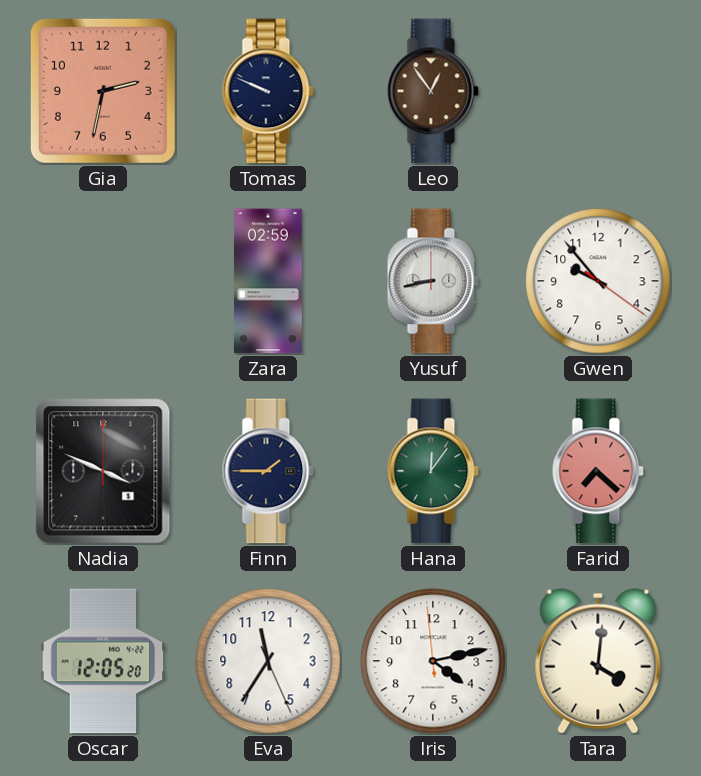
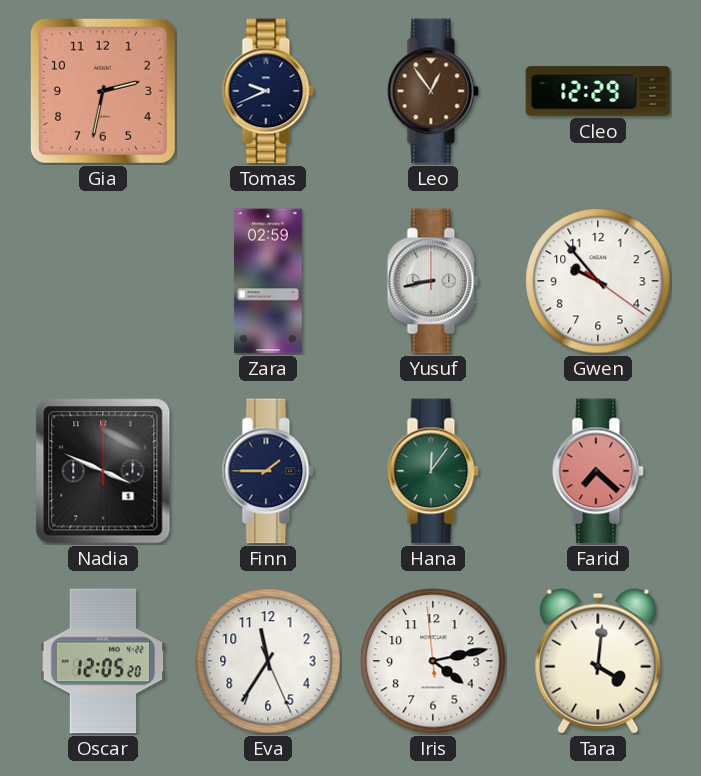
Tomas: 9:49 -> 9:41 (268, 91)
Cleo: none -> 12:29 (598, 91)
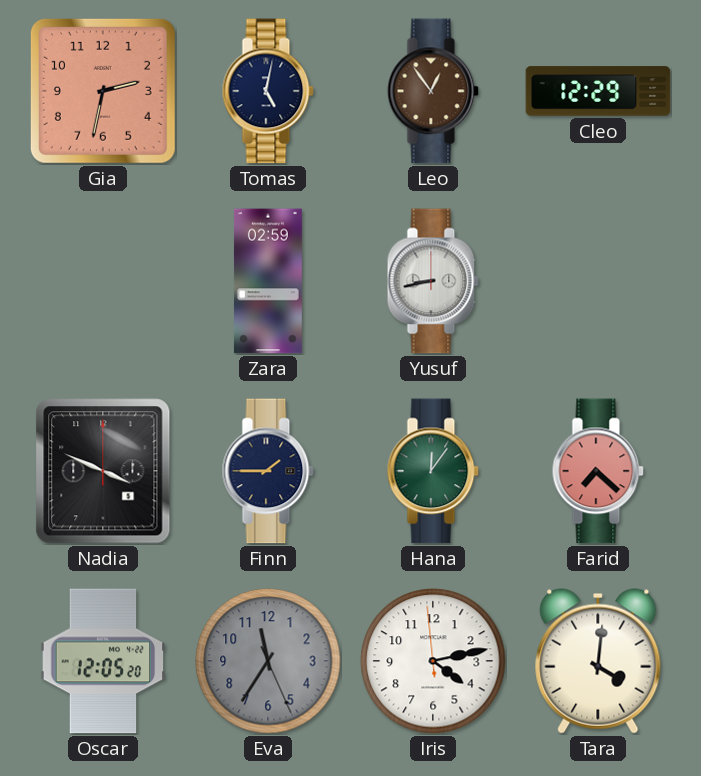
Tomas: 9:41 -> 5:02 (268, 91)
Gwen: 9:53 -> none (598, 281)
Eva dial: white -> grey (268, 661)
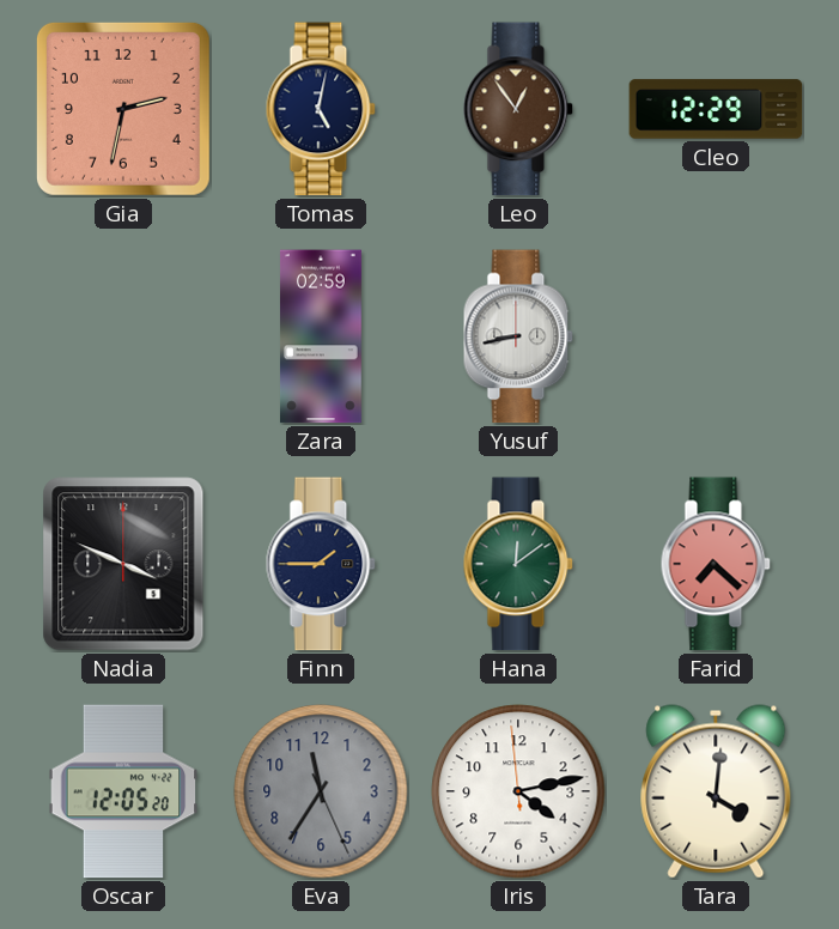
Hana: 12:06 -> 12:09 (518, 564)
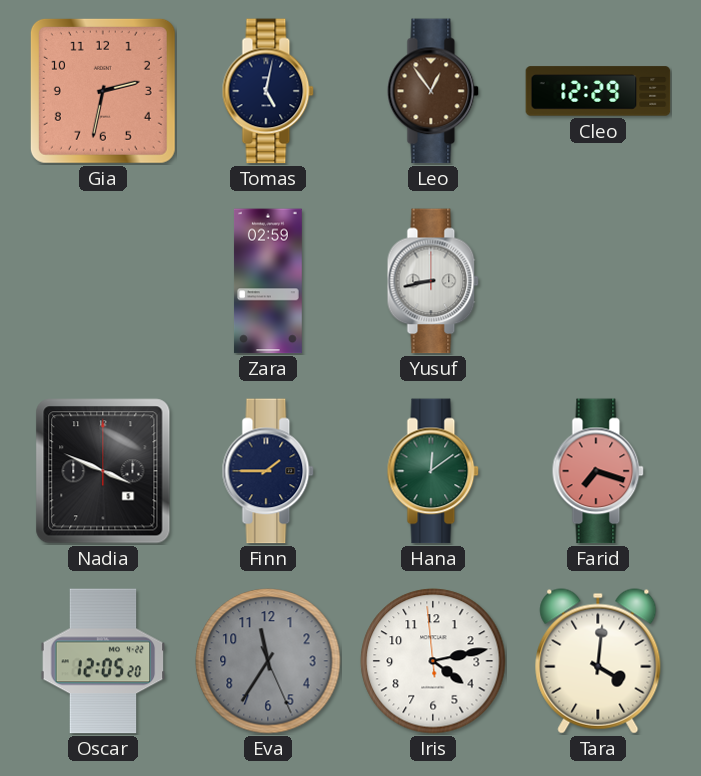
Farid: 7:22 -> 7:18 (598, 471)
